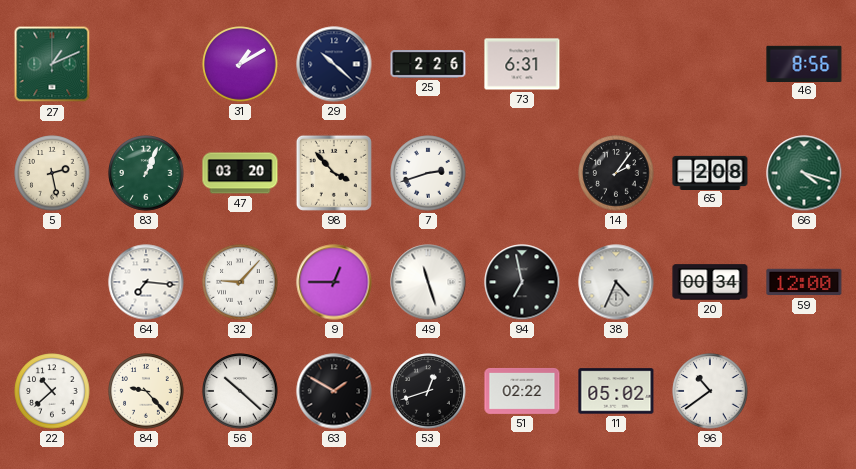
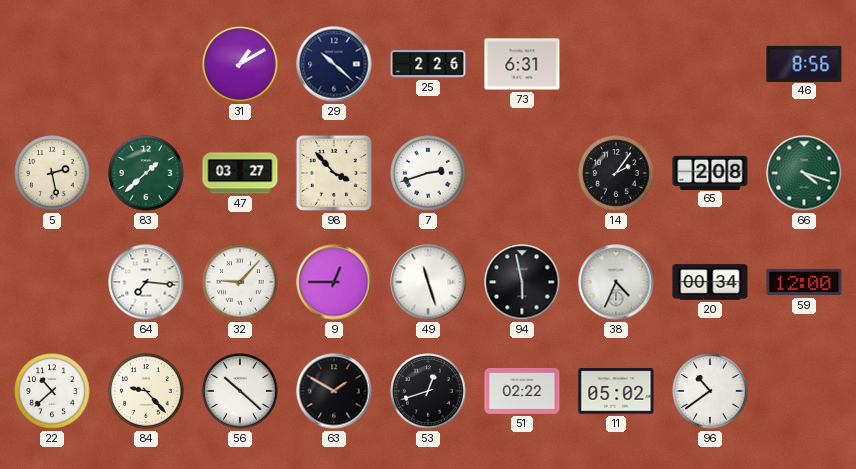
27: 1:11 -> none (52, 64)
83: 1:04 -> 1:38 (146, 173)
47: 03:20 -> 03:27 (240, 173)
94: 6:58 -> 5:58 (522, 282)
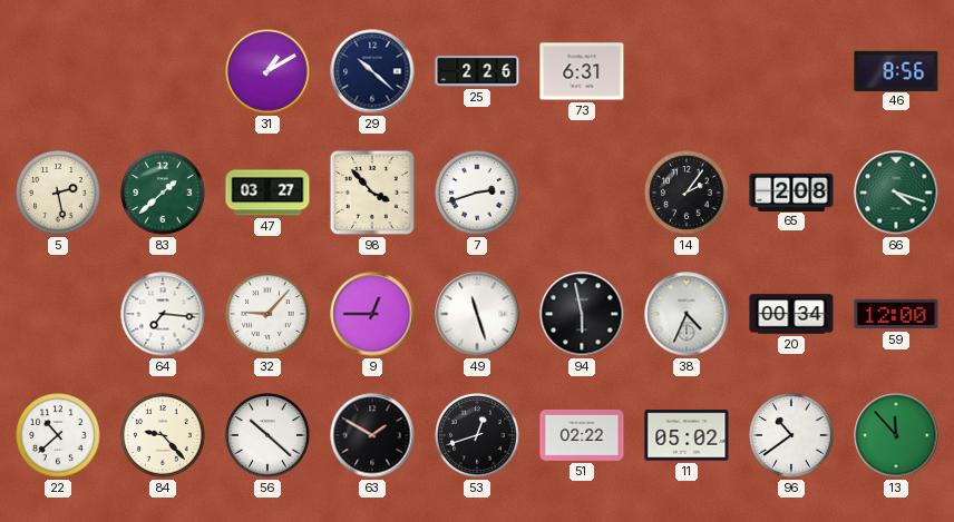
13: none -> 11:53 (896, 435)
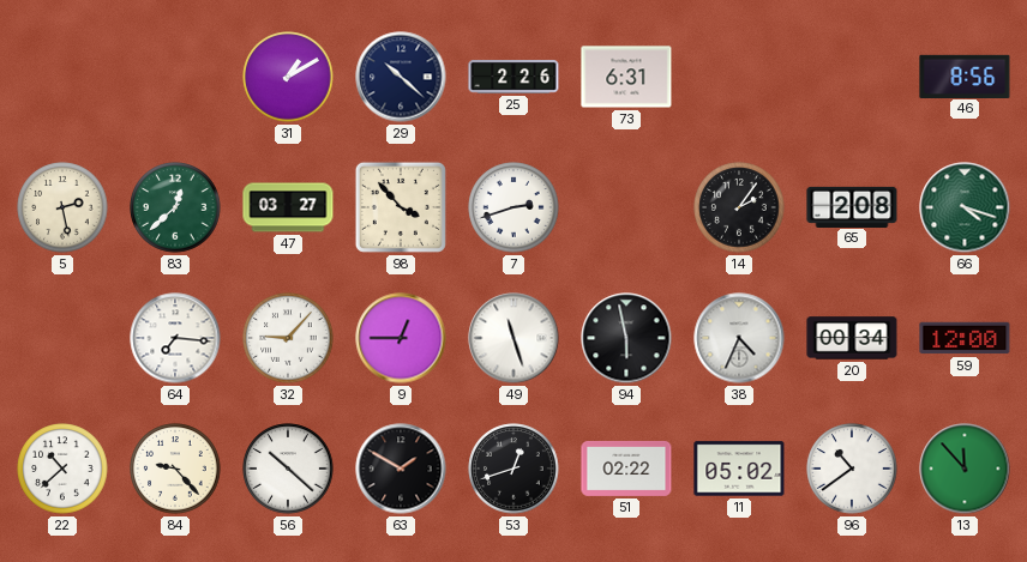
83: 1:38 -> 12:38 (175, 207)
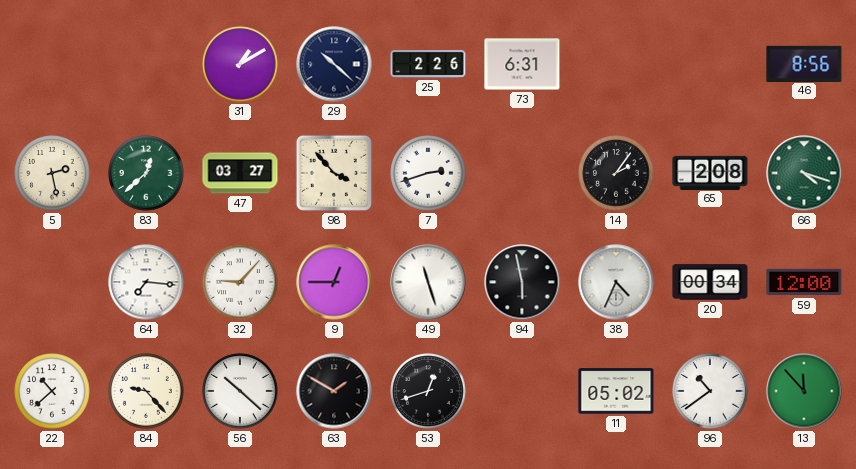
51: 02:22 -> none (626, 469)
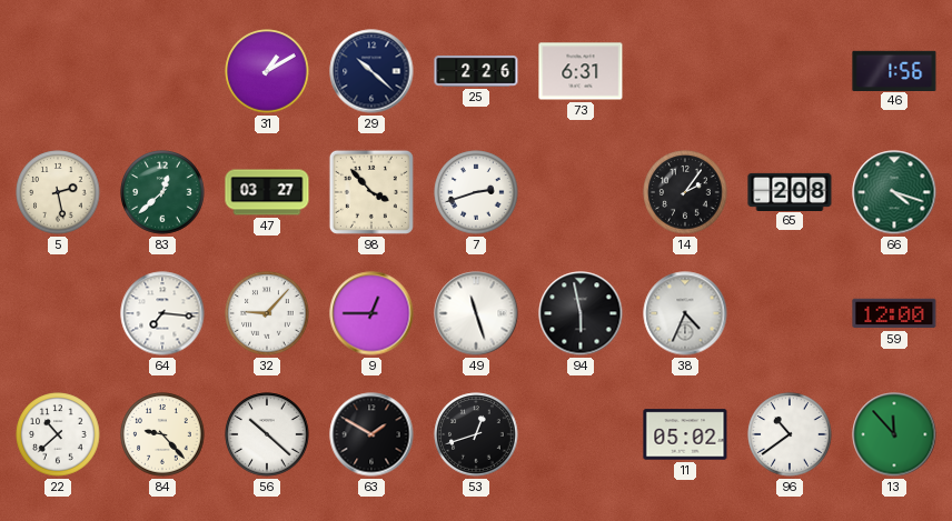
46: 8:56 -> 1:56 (894, 70)
20: 00:34 -> none (710, 282)
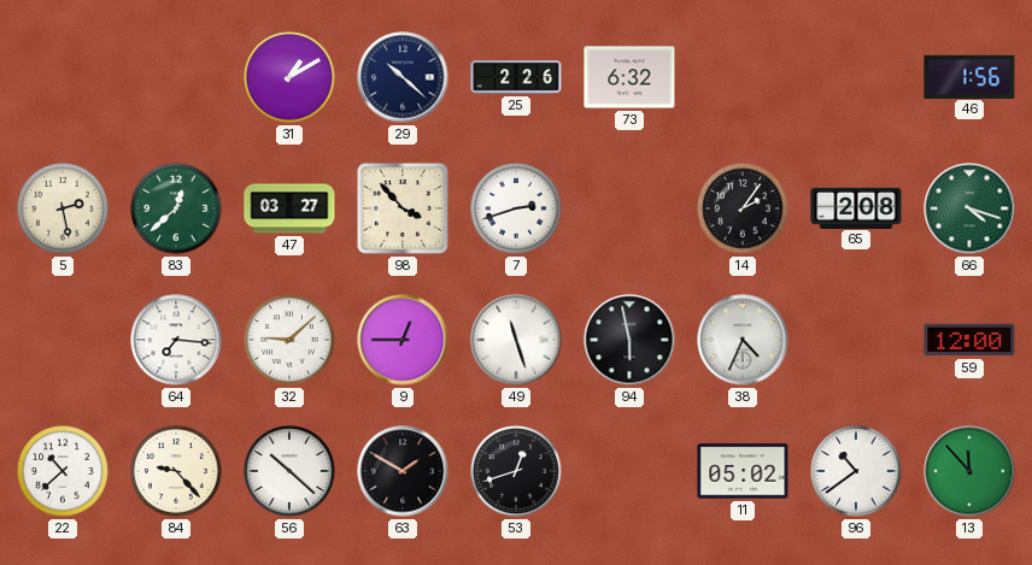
73: 6:31 -> 6:32 (629, 77)
32: 9:07 -> 9:08 (289, 340)
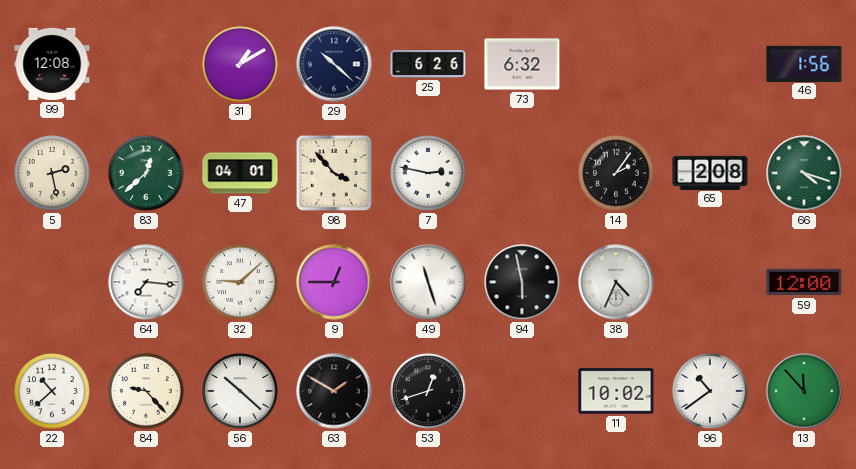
99: none -> 12:08 (52, 64)
25: 2:26 -> 6:26 (428, 65)
47: 03:27 -> 04:01 (240, 173)
7: 2:42 -> 2:47 (428, 173)
11: 05:02 -> 10:02 (616, 391)
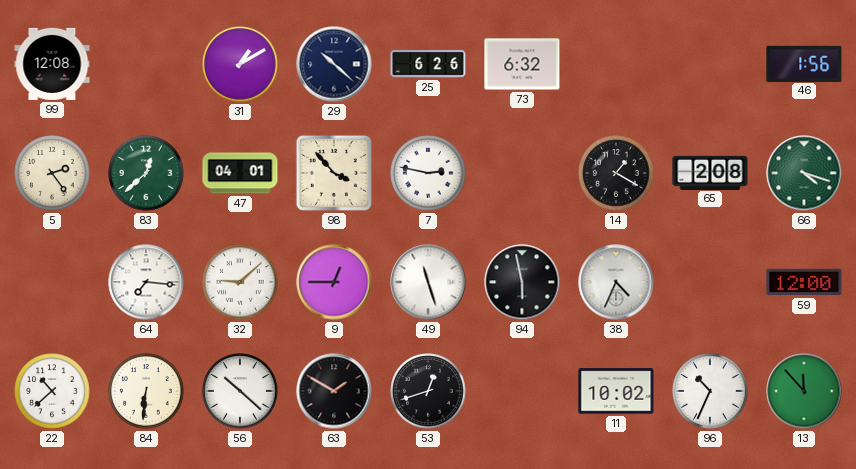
5: 2:28 -> 2:24 (52, 173)
14: 2:06 -> 1:20 (616, 173)
84: 9:23 -> 6:31 (146, 391)
96: 10:39 -> 10:34 (710, 391)
